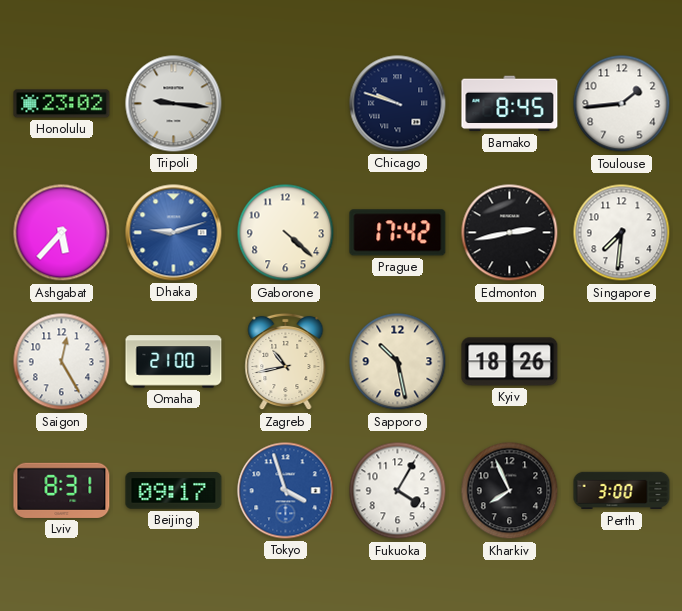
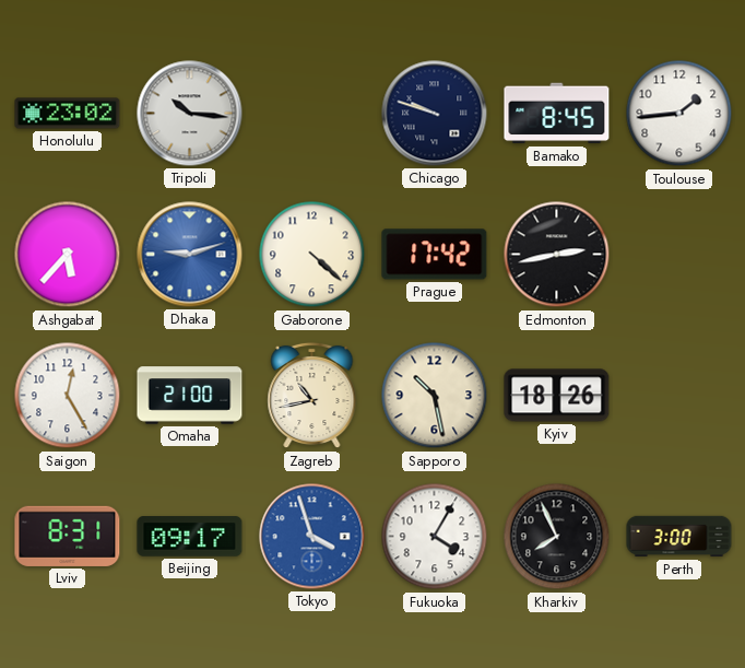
Tripoli: 9:16 -> 10:16 (190, 114)
Singapore: 7:31 -> none (622, 233)
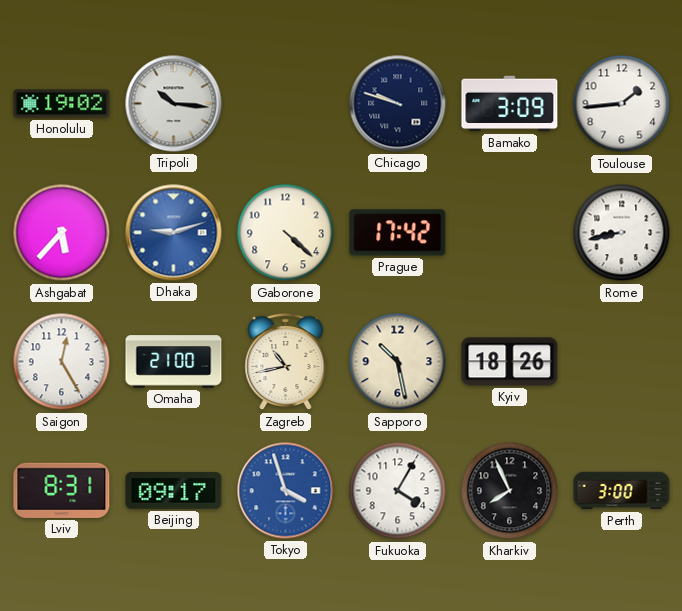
Honolulu: 23:02 -> 19:02 (62, 104)
Bamako: 8:45 -> 3:09 (510, 104)
Edmonton: 2:43 -> none (557, 255)
Rome: none -> 8:43 (622, 233)
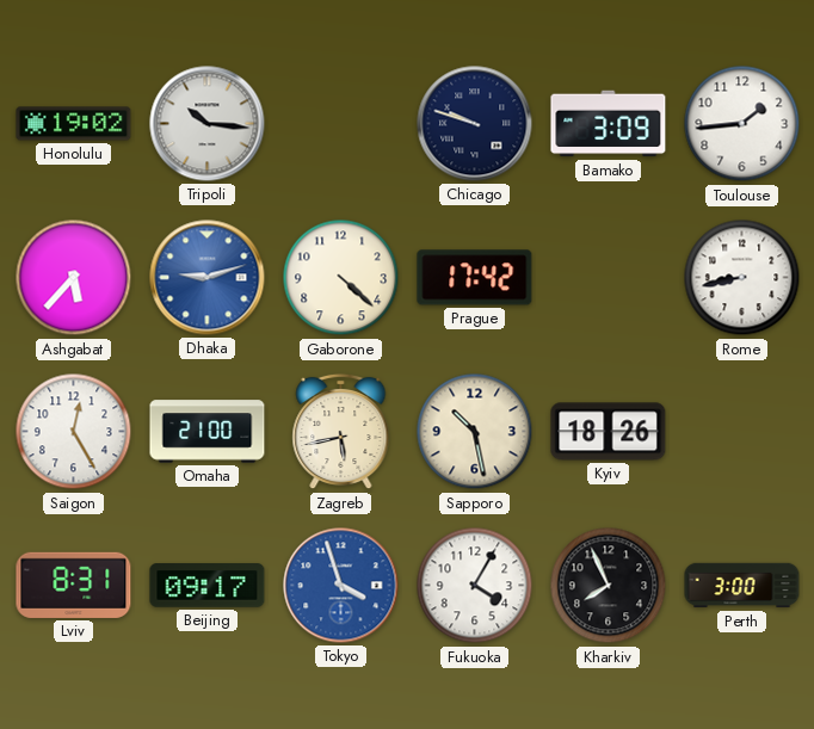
Zagreb: 10:43 -> 5:43 (341, 432)
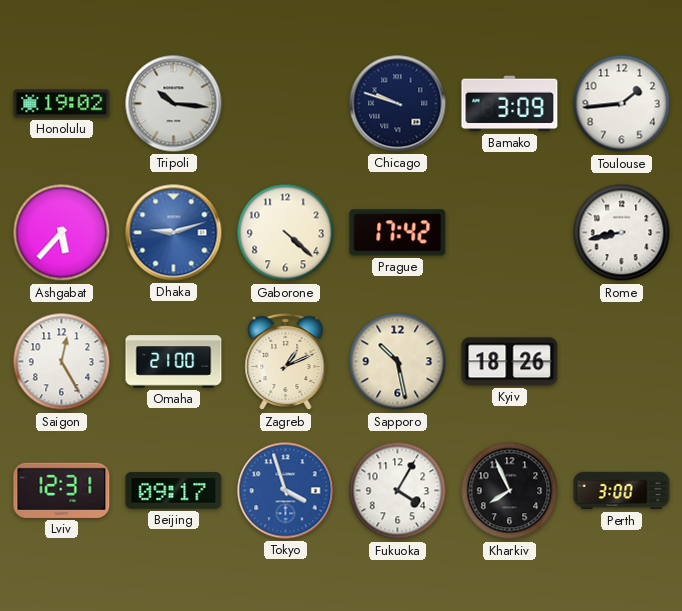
Zagreb: 5:43 -> 1:11 (286, 362)
Lviv: 8:31 -> 12:31 (62, 490)
